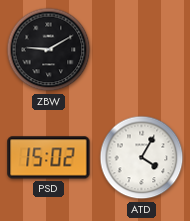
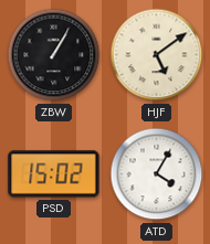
ZBW: 9:10 -> 1:05 (54, 55)
HJF: none -> 5:09 (157, 55)
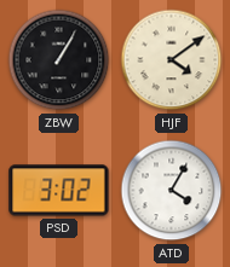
HJF: 5:09 -> 4:09 (172, 60)
PSD: 15:02 -> 3:02 (59, 191)
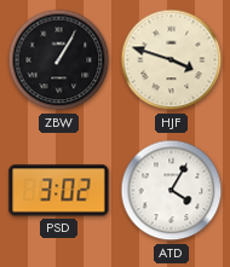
HJF: 4:09 -> 3:48 (172, 60)
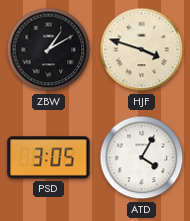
ZBW: 1:05 -> 1:10 (49, 50)
PSD: 3:02 -> 3:05 (49, 158)
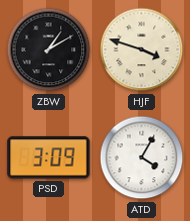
PSD: 3:05 -> 3:09 (49, 158)
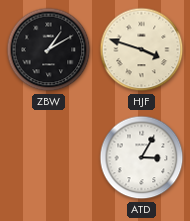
PSD: 3:09 -> none (49, 158)
ATD: 4:05 -> 3:05 (142, 158)
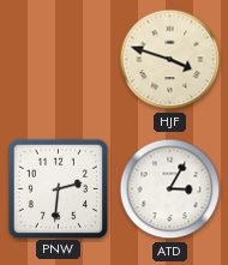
ZBW: 1:10 -> none (49, 50)
PNW: none -> 2:31 (58, 188)
